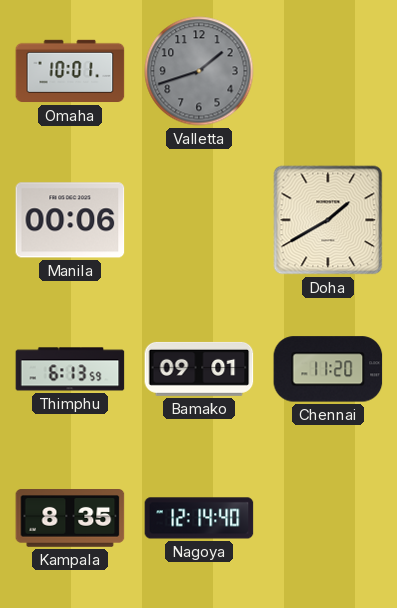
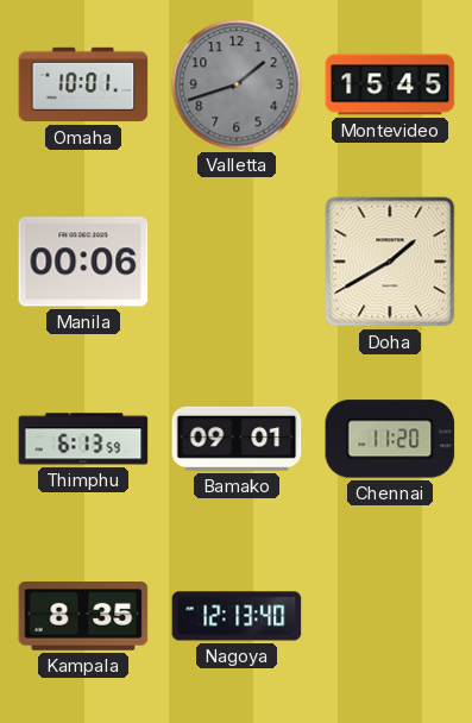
Montevideo: none -> 15:45 (390, 84)
Nagoya: 12:14 -> 12:13 (237, 616)
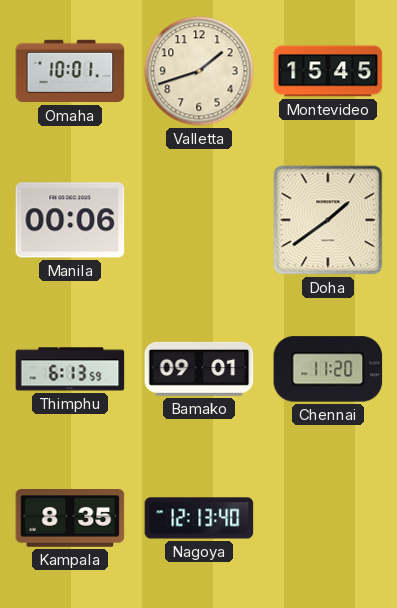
Valletta dial: grey -> cream (199, 71)
Doha: 1:40 -> 1:39 (328, 220)
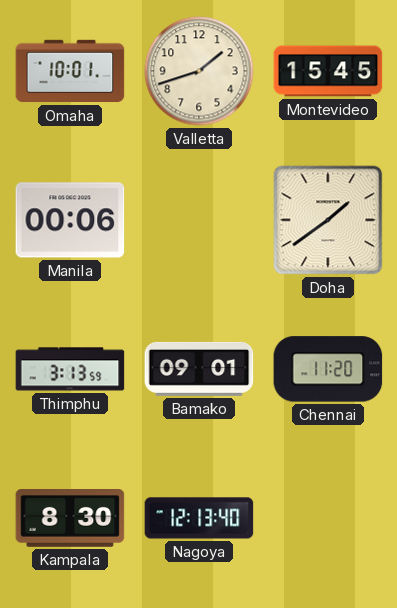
Thimphu: 6:13 -> 3:13 (70, 369)
Kampala: 8:35 -> 8:30 (70, 519)
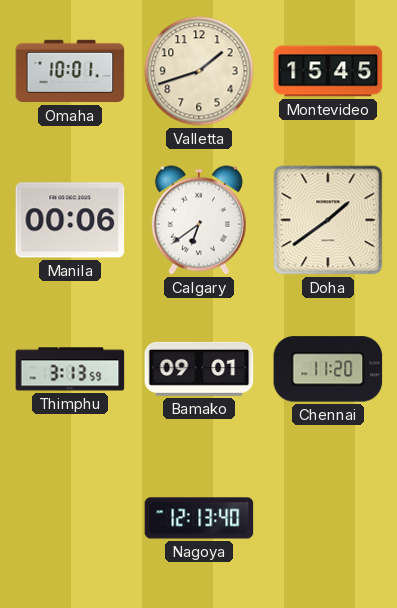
Calgary: none -> 6:39 (199, 220)
Kampala: 8:30 -> none (70, 519)
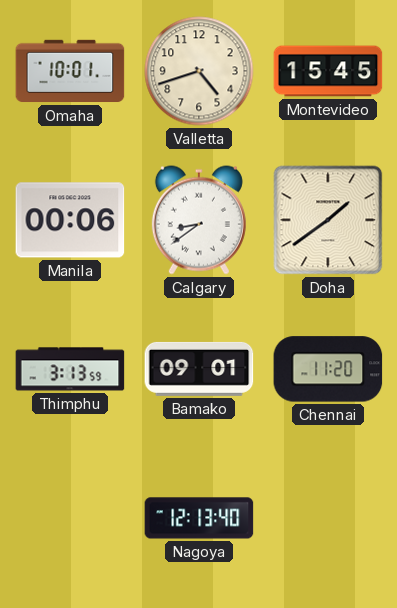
Valletta: 1:42 -> 4:42 (199, 71)
Calgary: 6:39 -> 8:39 (199, 220)
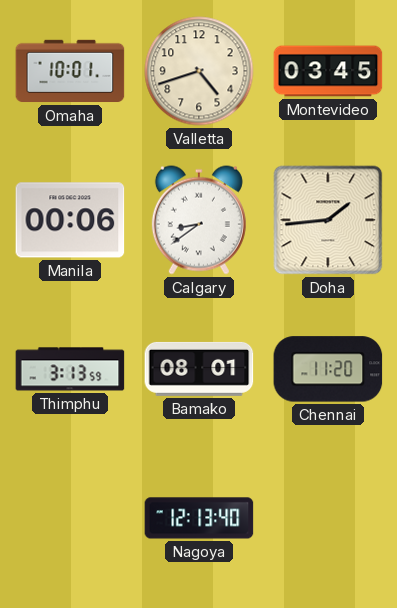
Montevideo: 15:45 -> 03:45 (328, 71)
Doha: 1:39 -> 1:44 (328, 220)
Bamako: 09:01 -> 08:01 (199, 369)
